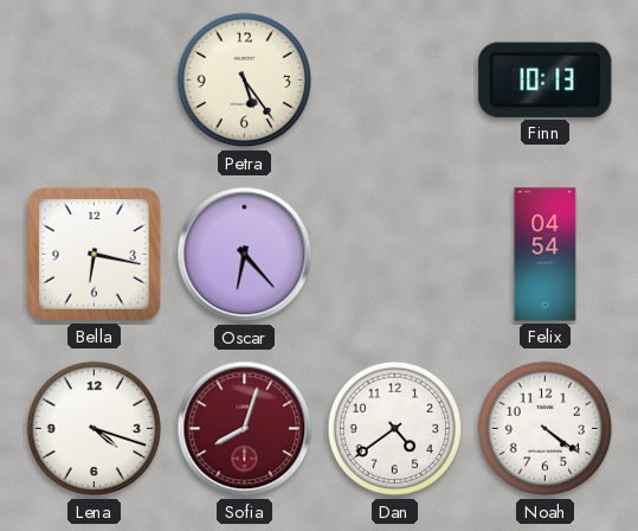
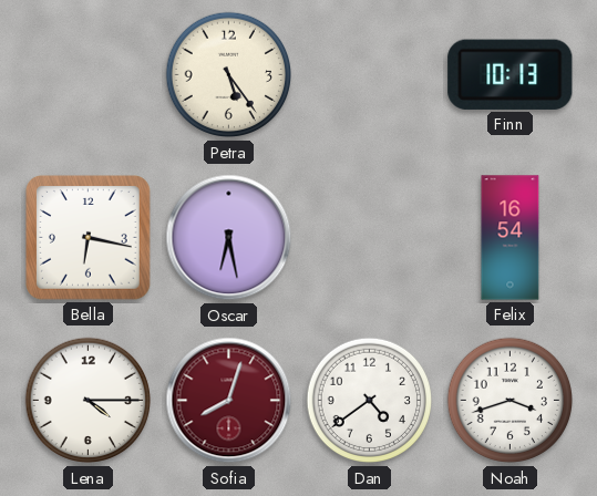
Oscar: 6:23 -> 6:28 (229, 238)
Felix: 04:54 -> 16:54 (511, 238)
Lena: 4:18 -> 4:15 (89, 401)
Noah: 4:21 -> 3:42 (511, 401)
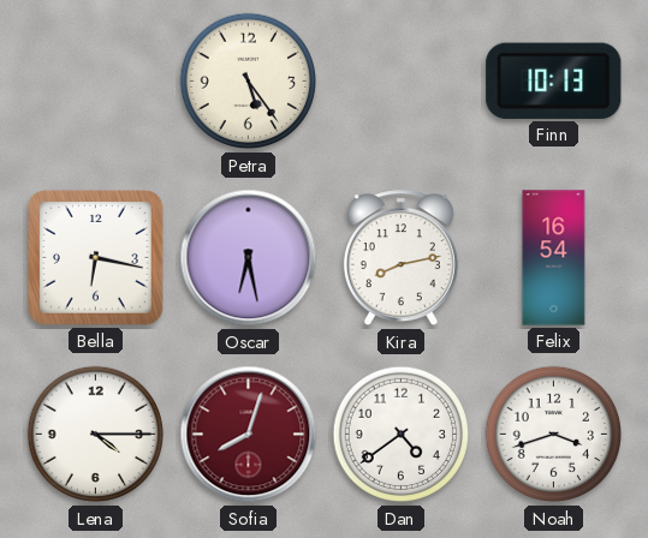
Kira: none -> 8:13 (400, 258)
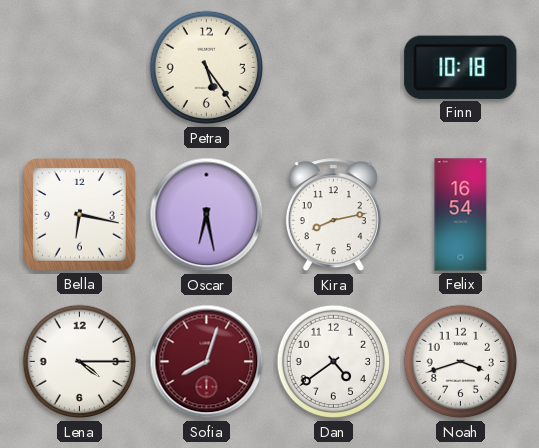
Finn: 10:13 -> 10:18 (461, 67)
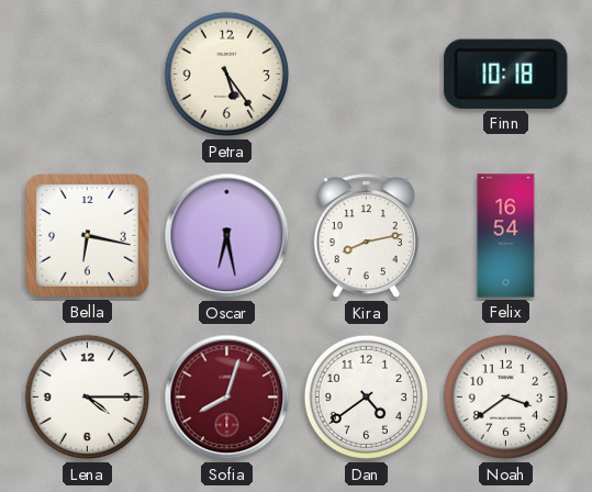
Noah: 3:42 -> 3:39 (506, 398)
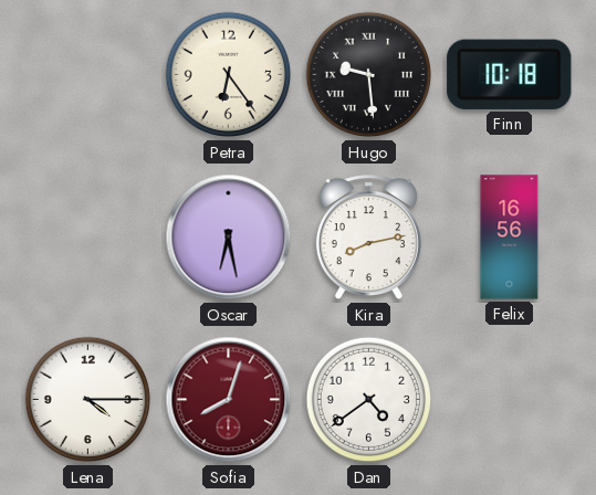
Petra: 5:24 -> 6:24 (229, 75)
Hugo: none -> 9:29 (369, 75)
Bella: 6:17 -> none (88, 236)
Felix: 16:54 -> 16:56 (510, 238)
Noah: 3:39 -> none (506, 398)
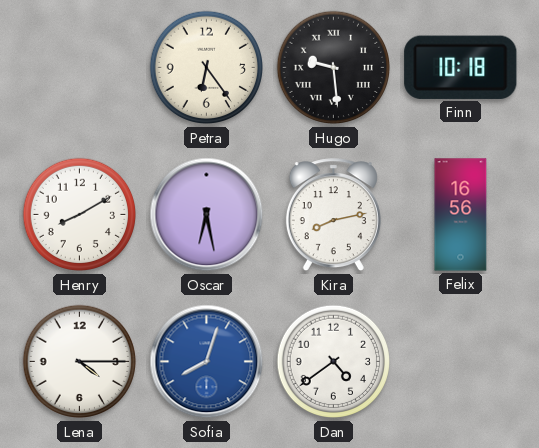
Henry: none -> 8:10 (80, 215)
Sofia dial: burgundy -> blue (207, 362)
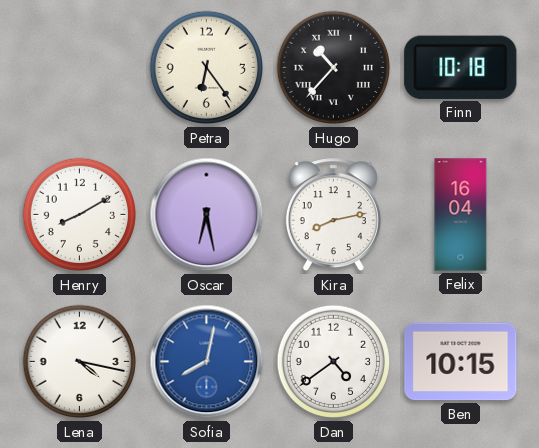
Hugo: 9:29 -> 10:37 (334, 68)
Felix: 16:56 -> 16:04 (461, 215)
Lena: 4:15 -> 4:17 (80, 362)
Sofia: 8:03 -> 8:02 (207, 362)
Ben: none -> 10:15 (461, 362)
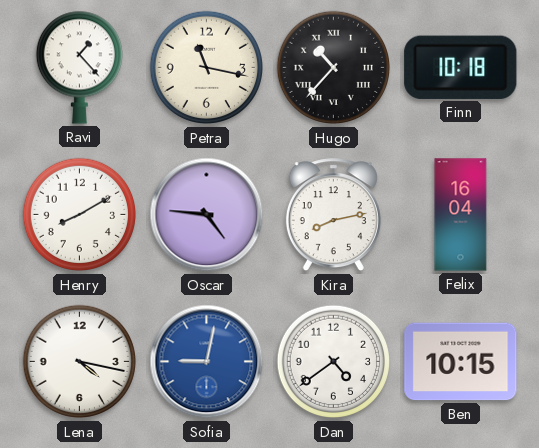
Ravi: none -> 1:23 (79, 67)
Petra: 6:24 -> 11:17 (207, 68)
Oscar: 6:28 -> 4:46 (207, 215)
Sofia: 8:02 -> 9:02 (207, 362)
